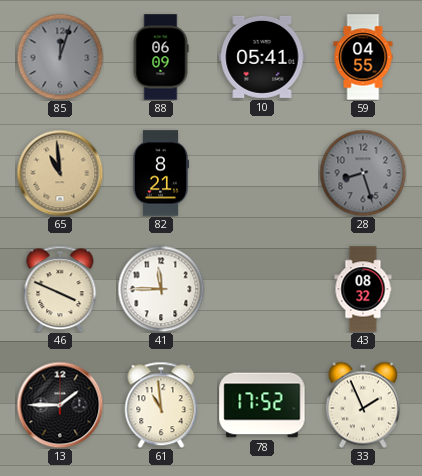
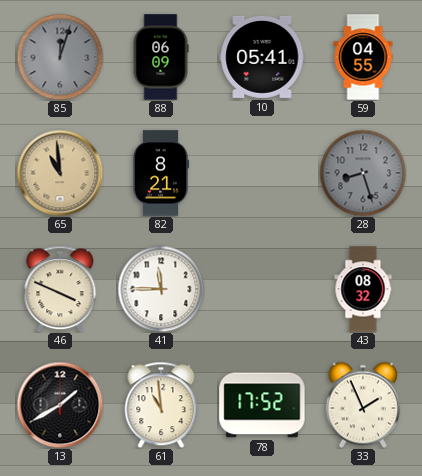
13: 1:45 -> 1:40 (60, 405)
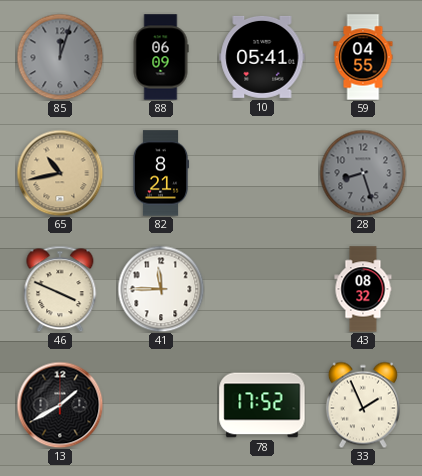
65: 10:59 -> 10:43 (60, 173)
61: 10:59 -> none (161, 405)
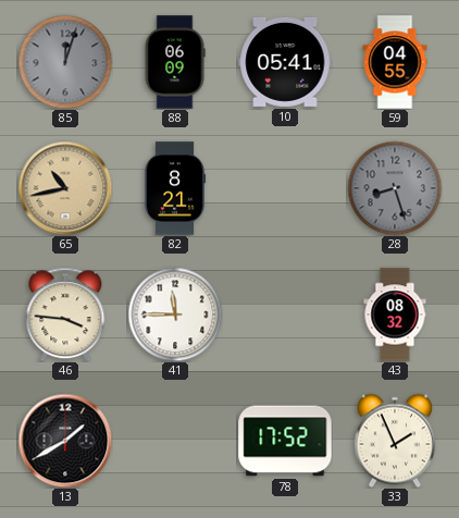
46: 3:49 -> 3:46 (65, 314)
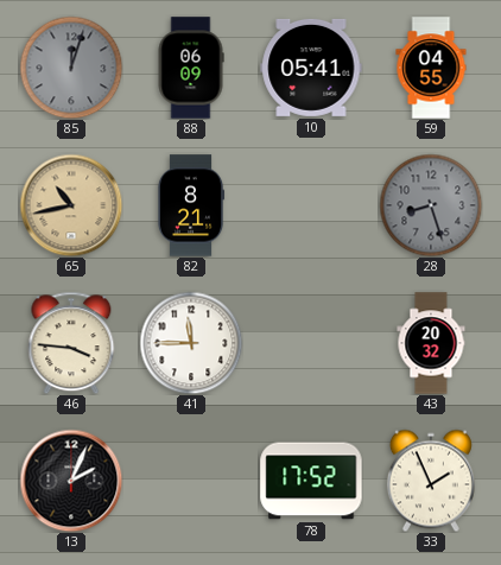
43: 08:32 -> 20:32 (431, 343)
13: 1:40 -> 2:04 (71, 481)
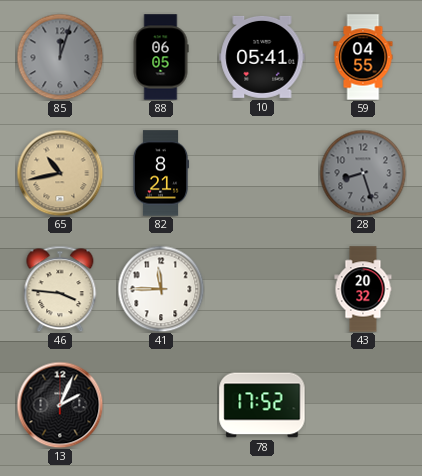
88: 06:09 -> 06:05 (161, 57)
33: 1:56 -> none (431, 481)
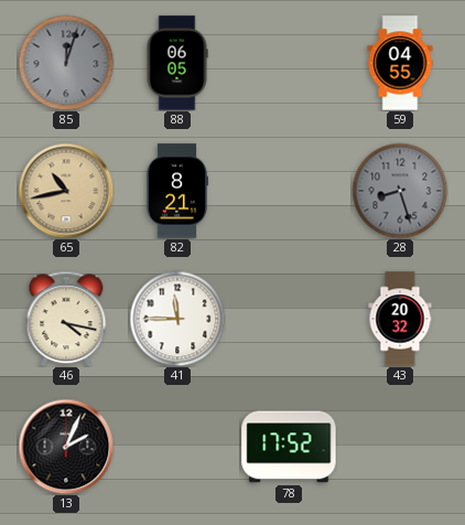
10: 05:41 -> none (262, 57)
46: 3:46 -> 4:17 (66, 319)
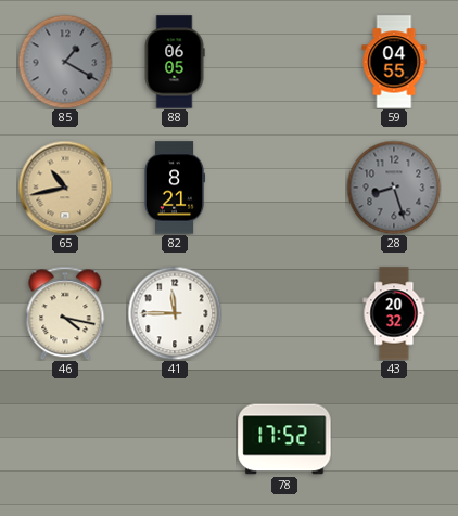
85: 12:03 -> 1:20 (65, 62)
13: 2:04 -> none (66, 447)
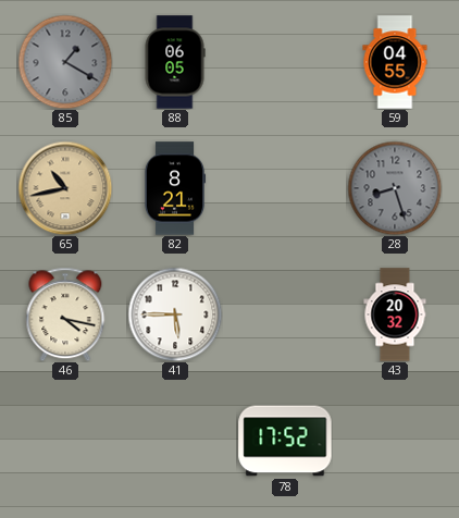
41: 11:45 -> 5:45 (175, 314)
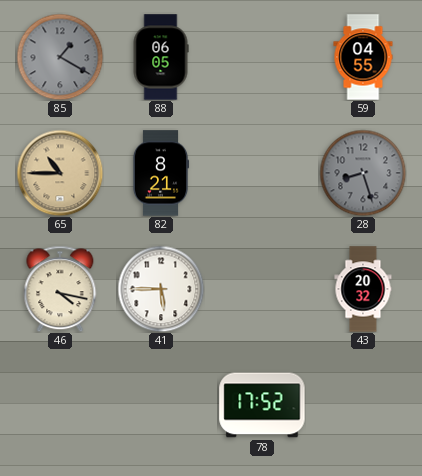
65: 10:43 -> 10:45 (60, 173)
